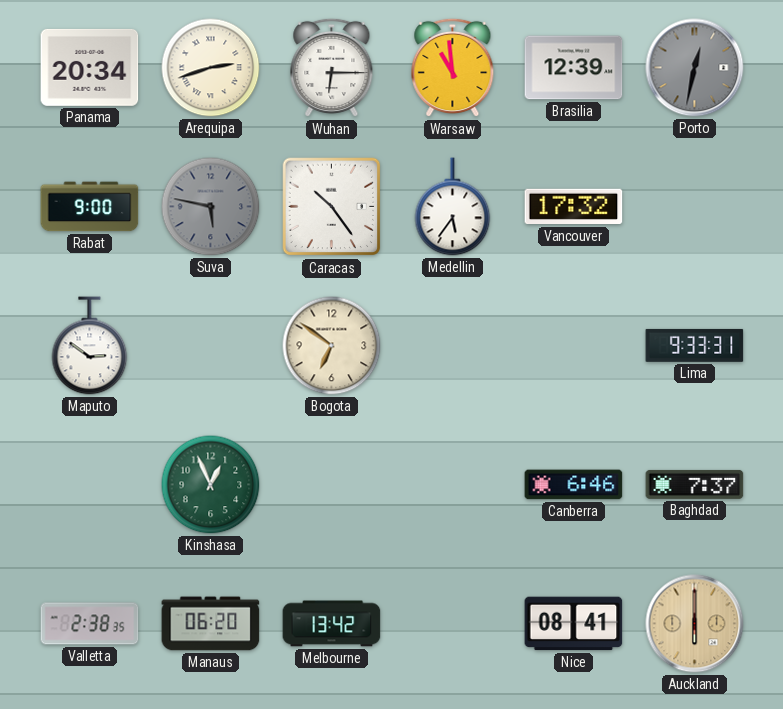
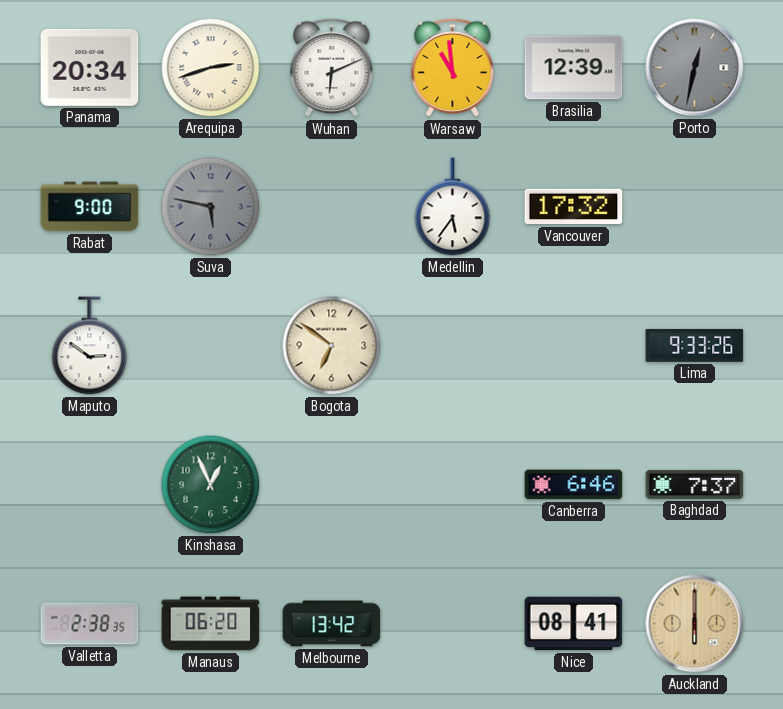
Wuhan: 6:15 -> 6:11 (332, 68)
Caracas: 10:24 -> none (332, 207)
Lima: 9:33:31 -> 9:33:26 (695, 345)
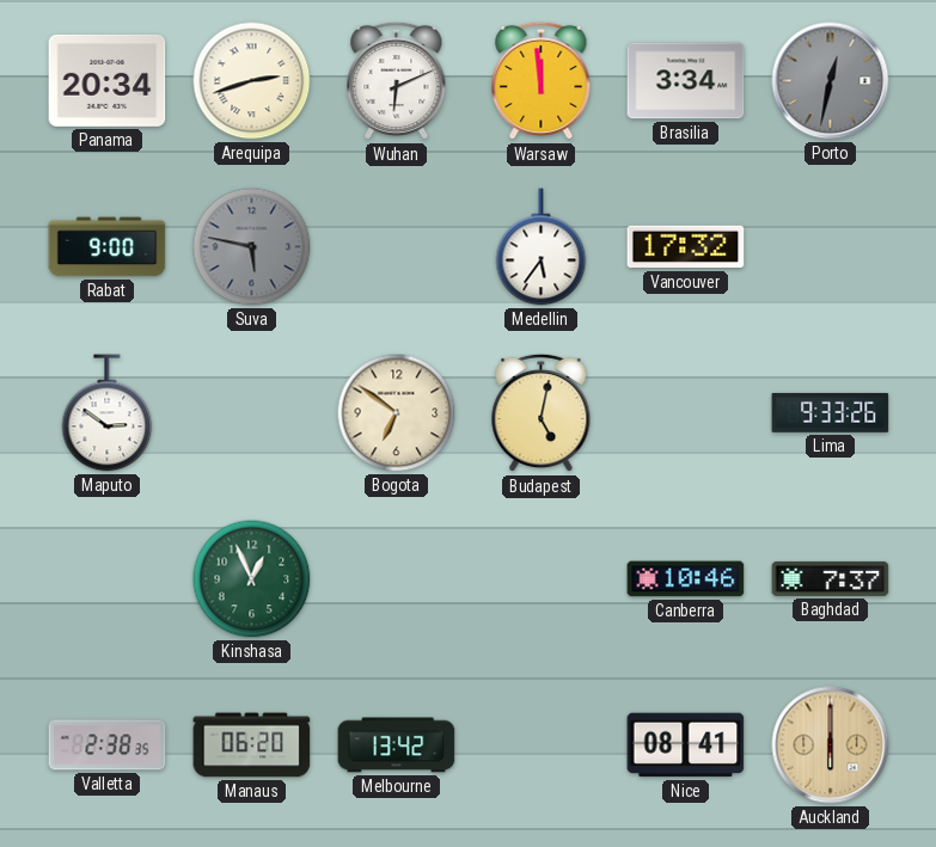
Warsaw: 10:59 -> 11:59 (542, 81)
Brasilia: 12:39 -> 3:34 (686, 81)
Budapest: none -> 5:02 (542, 413)
Canberra: 6:46 -> 10:46 (686, 579)
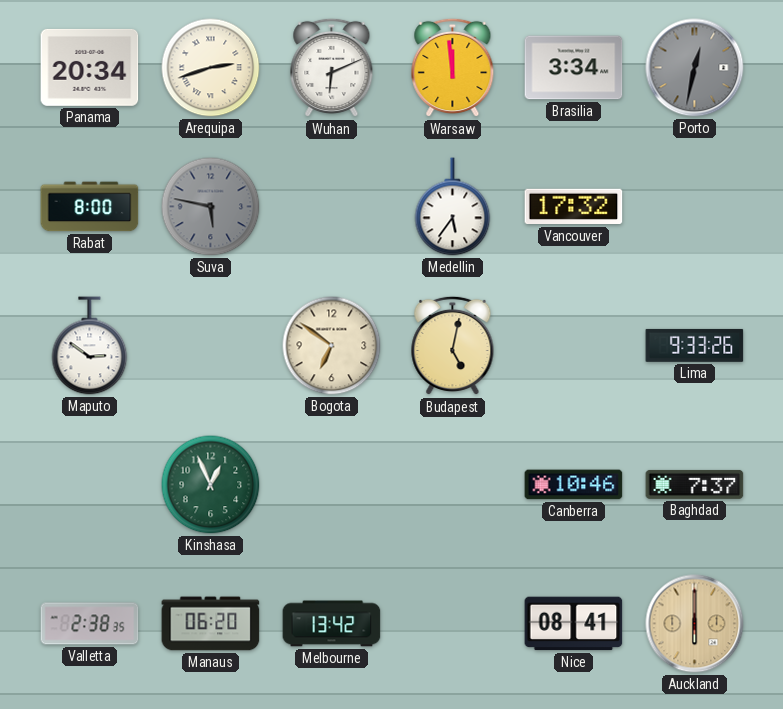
Rabat: 9:00 -> 8:00 (90, 207)
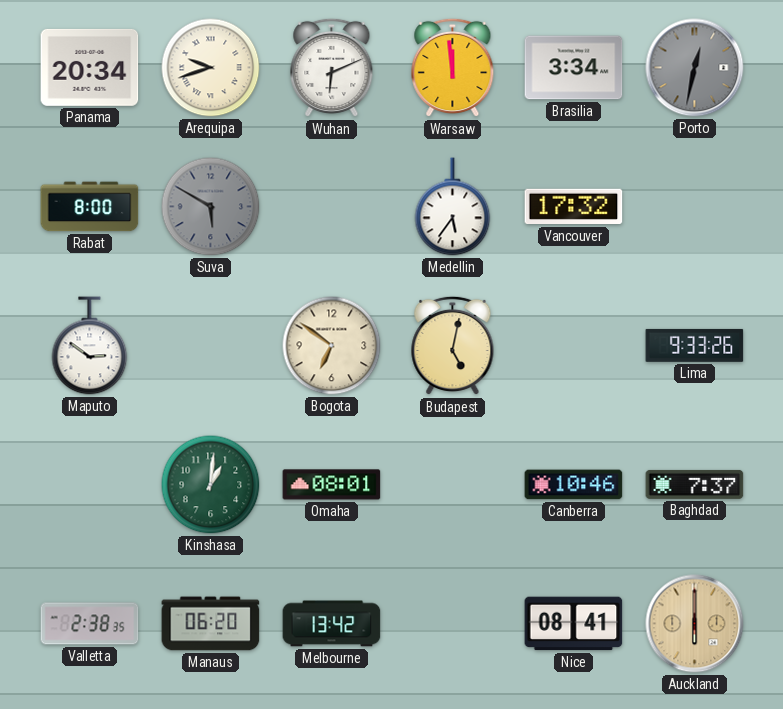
Arequipa: 2:42 -> 9:42 (211, 68)
Suva: 5:47 -> 5:50 (211, 207)
Kinshasa: 12:56 -> 1:01 (211, 485)
Omaha: none -> 08:01 (332, 485)
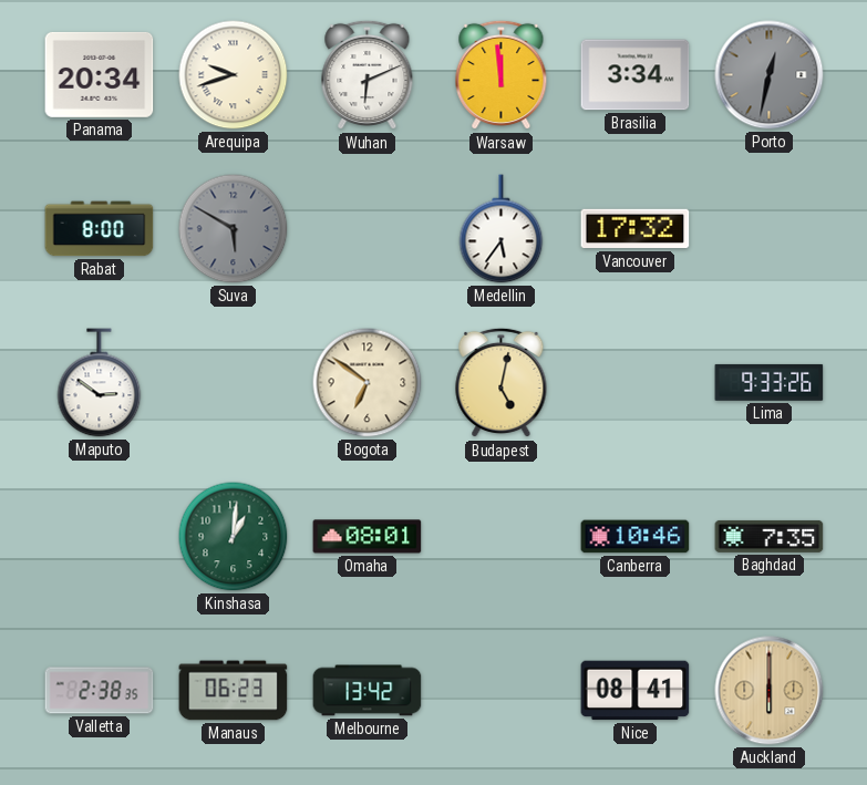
Baghdad: 7:37 -> 7:35 (770, 536)
Manaus: 06:20 -> 06:23 (234, 691)
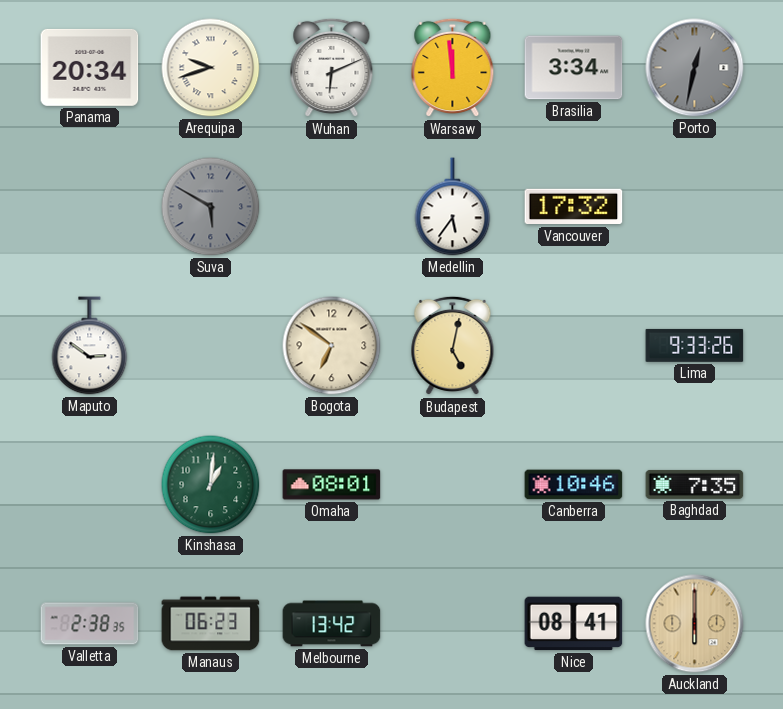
Rabat: 8:00 -> none (100, 229)
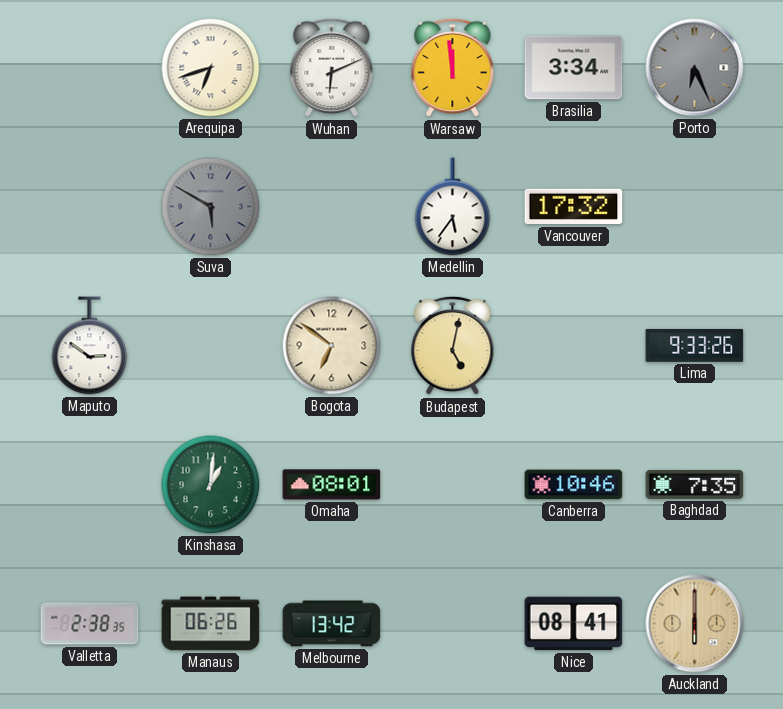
Panama: 20:34 -> none (90, 67)
Arequipa: 9:42 -> 6:42 (211, 68)
Porto: 12:32 -> 6:26 (695, 68)
Manaus: 06:23 -> 06:26 (211, 624)
